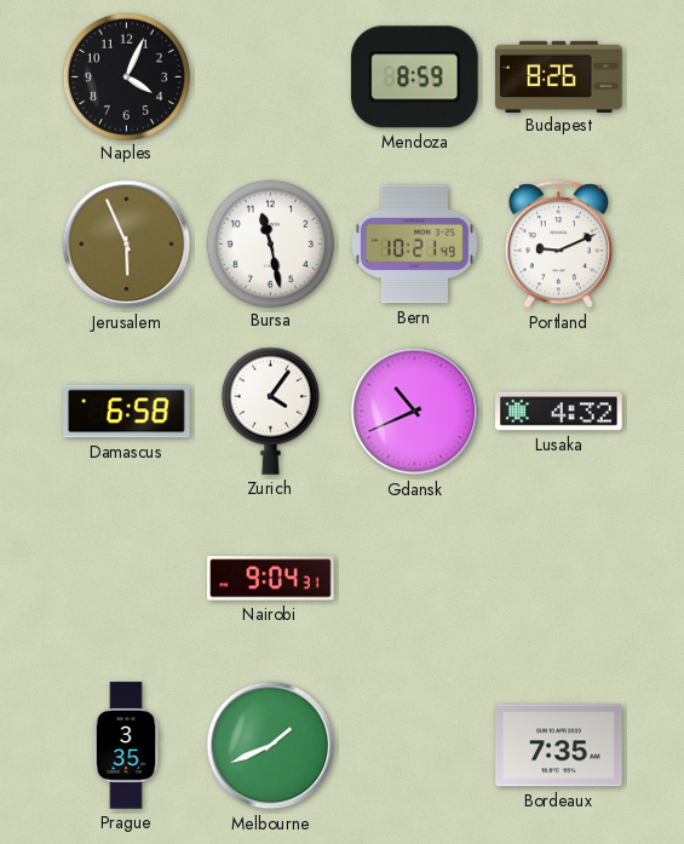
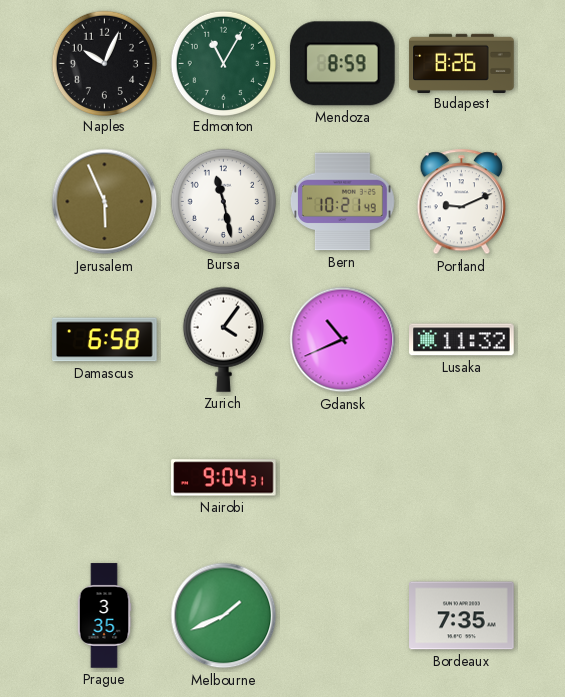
Naples: 4:04 -> 10:04 (104, 63)
Edmonton: none -> 11:05 (223, 63)
Lusaka: 4:32 -> 11:32 (462, 340)
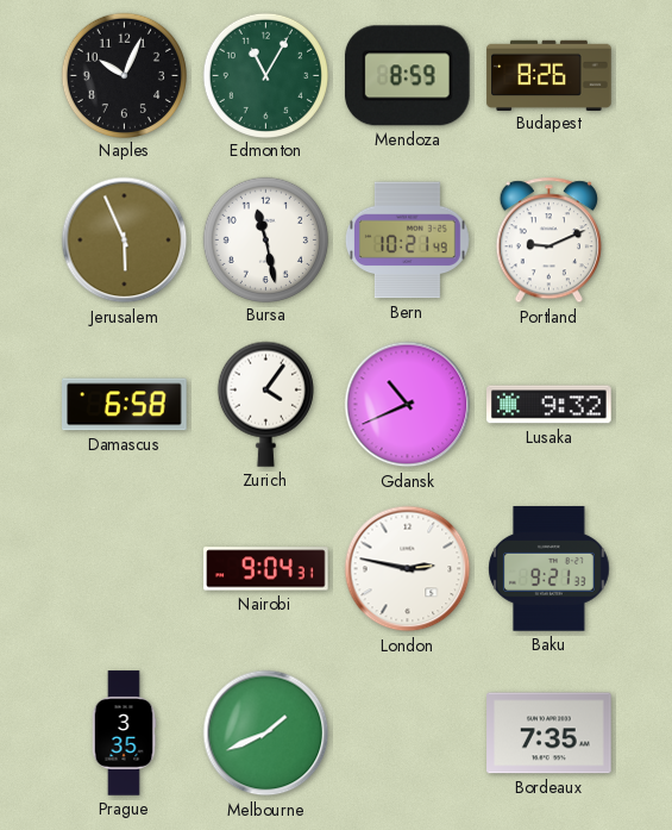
Lusaka: 11:32 -> 9:32 (549, 405)
London: none -> 2:47 (408, 569)
Baku: none -> 9:21 (549, 569)
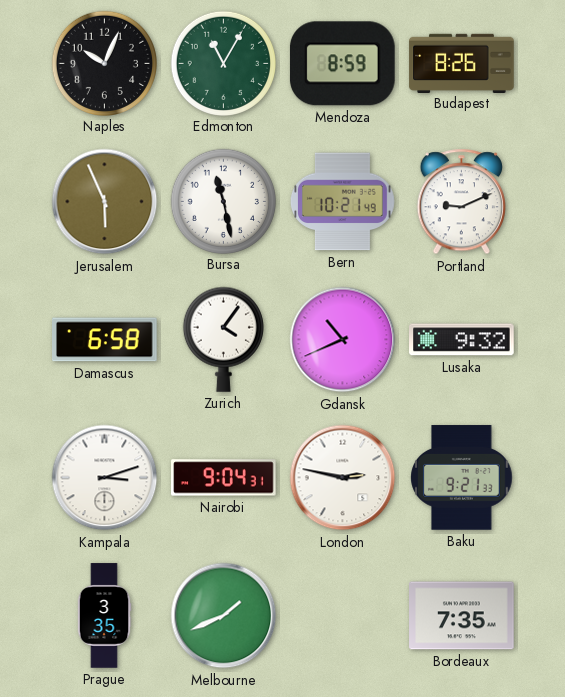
Kampala: none -> 3:12 (105, 478)
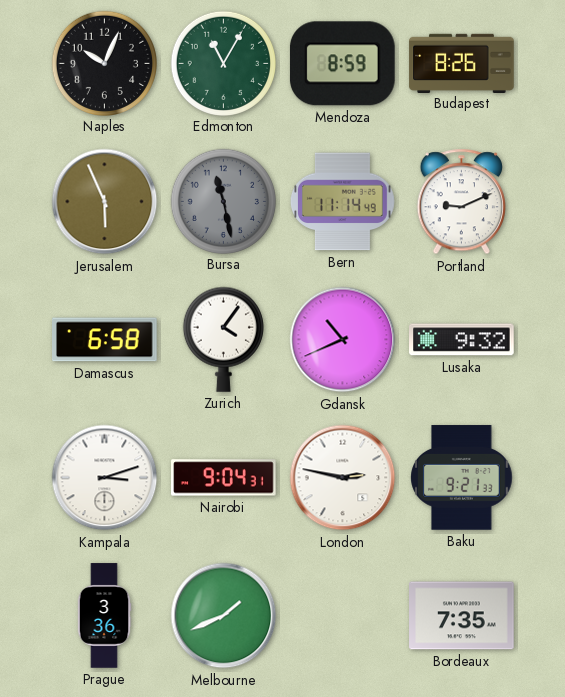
Bursa dial: white -> grey (223, 201)
Bern: 10:21 -> 11:14 (342, 202)
Prague: 3:35 -> 3:36 (104, 616)
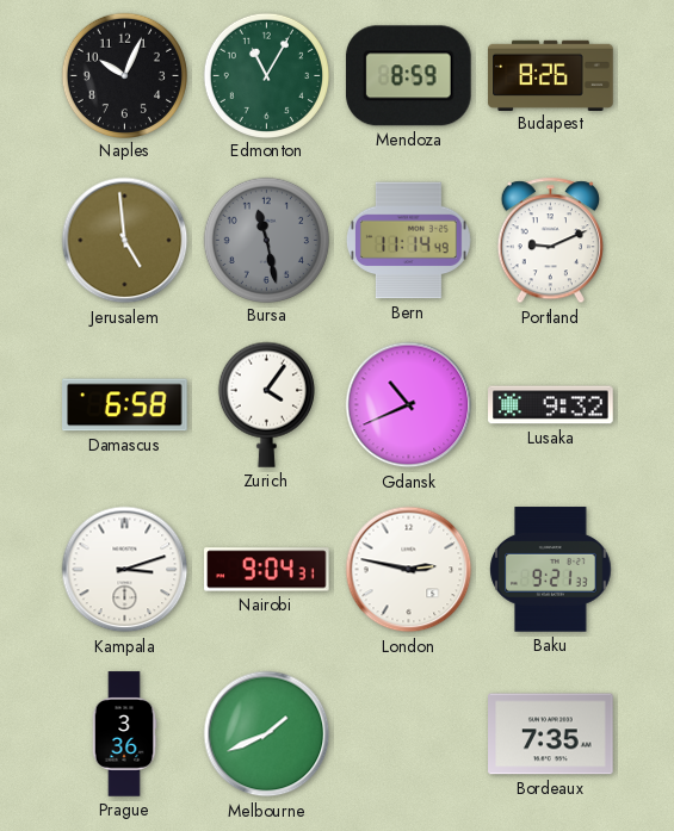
Jerusalem: 5:56 -> 4:59 (125, 241)
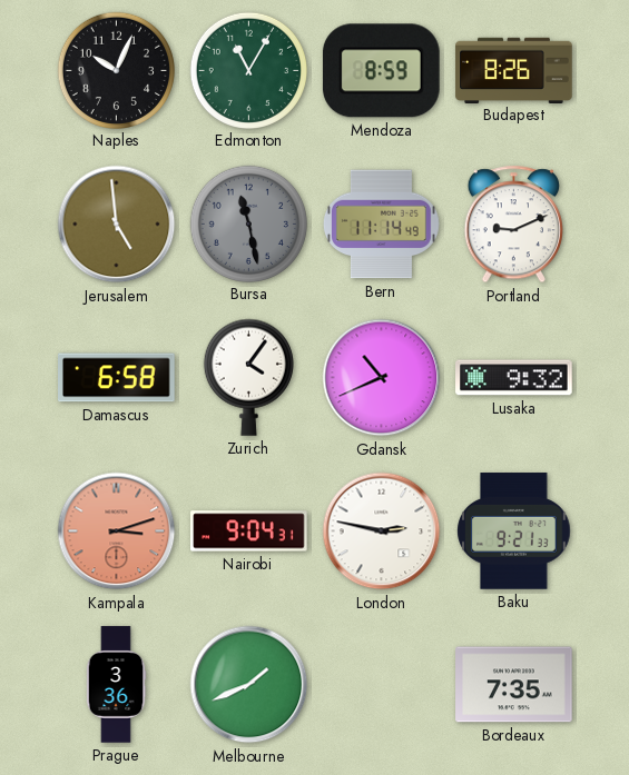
Kampala dial: white -> salmon (117, 531)
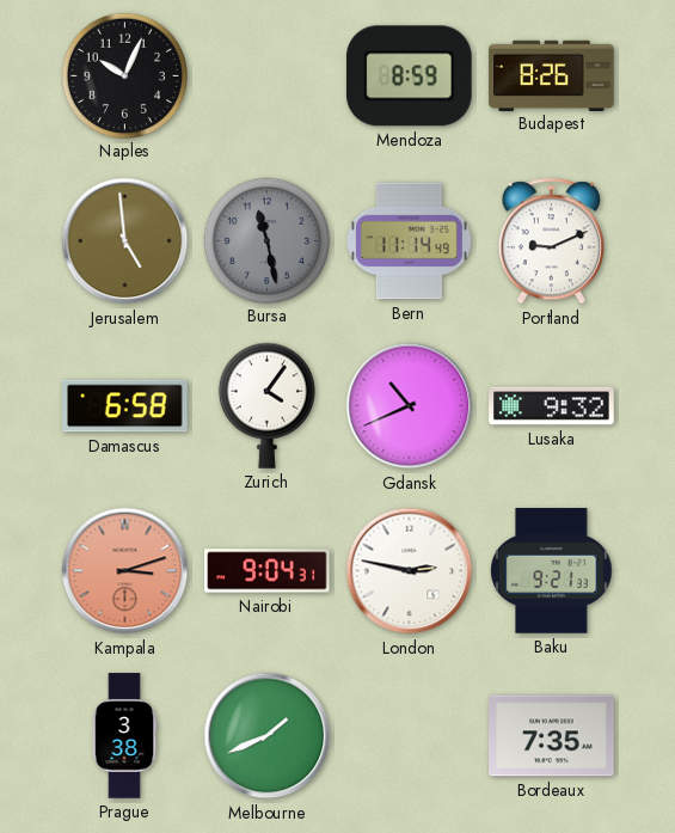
Edmonton: 11:05 -> none (248, 70)
Prague: 3:36 -> 3:38 (124, 736)
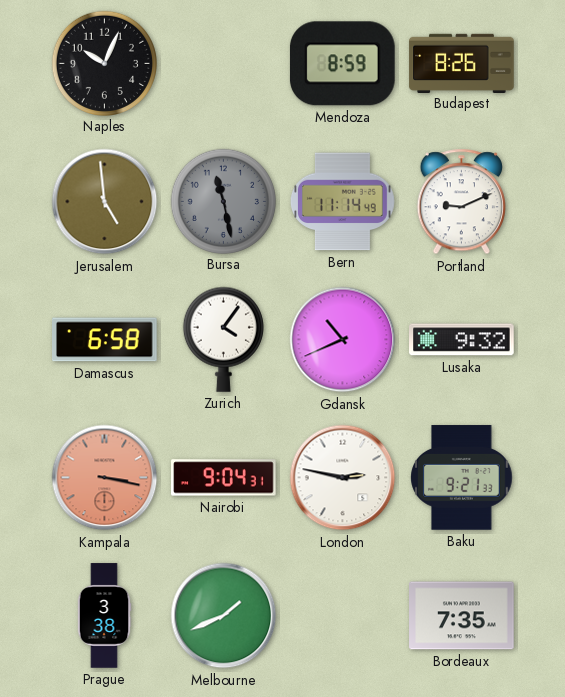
Kampala: 3:12 -> 3:17 (105, 478)
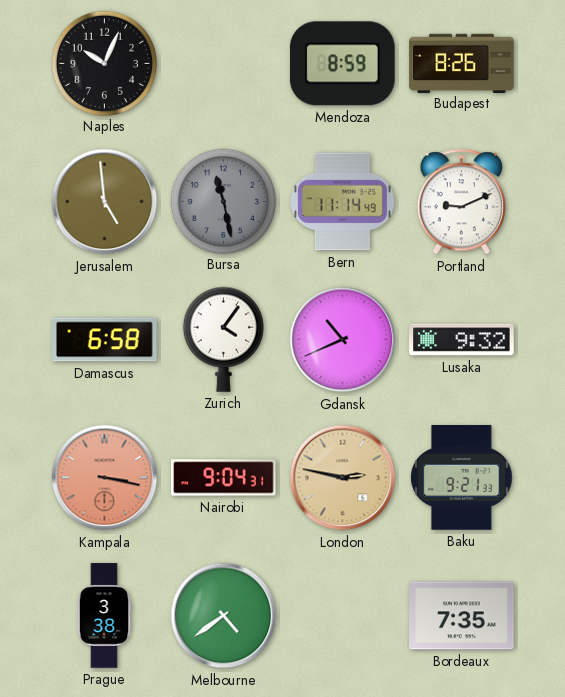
London dial: white -> champagne (343, 478)
Melbourne: 1:41 -> 4:39 (224, 616)
